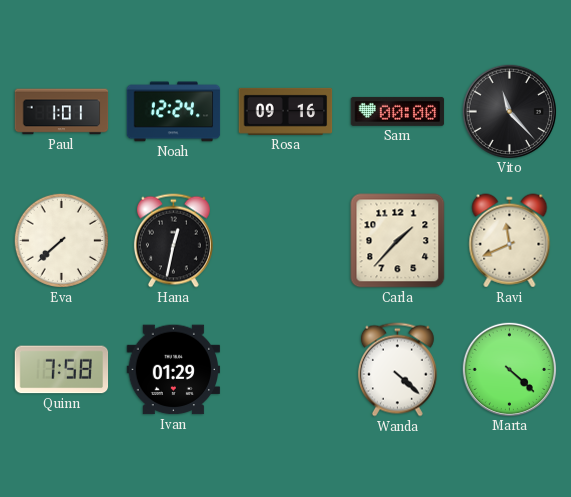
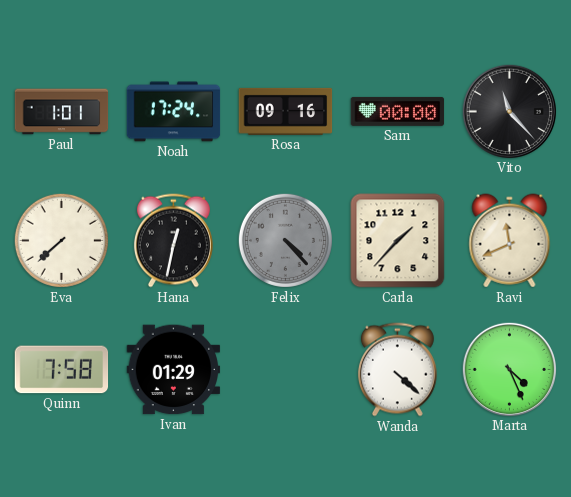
Noah: 12:24 -> 17:24 (174, 112)
Felix: none -> 4:23 (285, 240)
Marta: 4:22 -> 4:26 (509, 369)
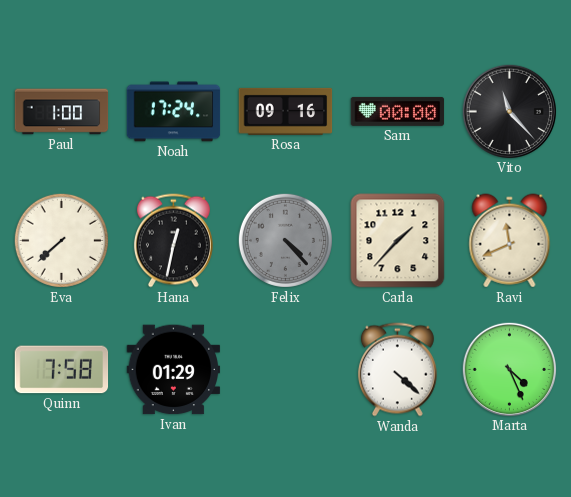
Paul: 1:01 -> 1:00 (62, 112)
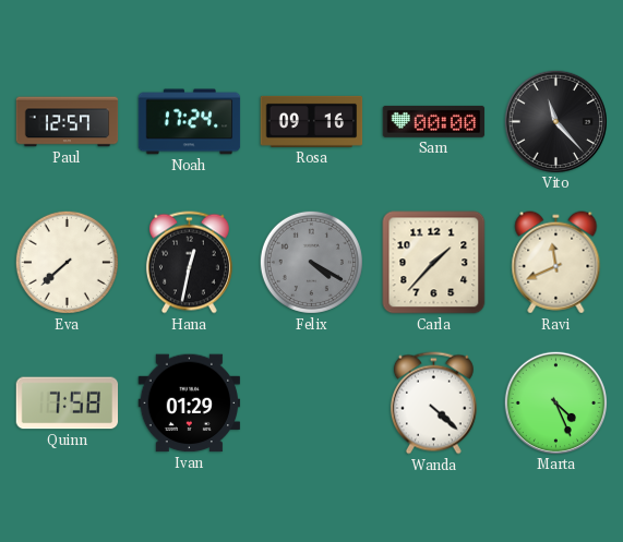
Paul: 1:00 -> 12:57 (68, 122)
Felix: 4:23 -> 4:20 (311, 262)
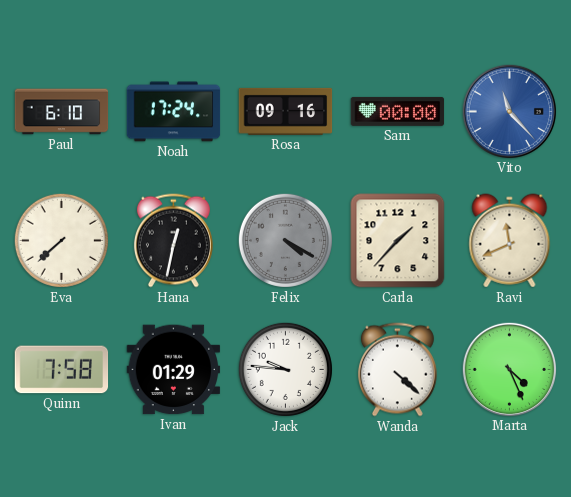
Paul: 12:57 -> 6:10 (62, 112)
Vito dial: black -> blue (509, 111)
Jack: none -> 9:46 (285, 369)
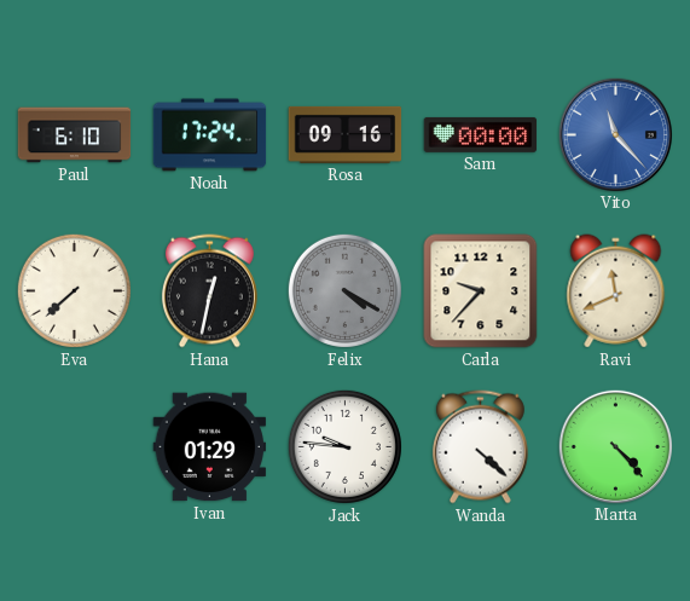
Carla: 1:37 -> 9:37 (481, 291)
Quinn: 7:58 -> none (62, 370)
Marta: 4:26 -> 4:23 (615, 446)
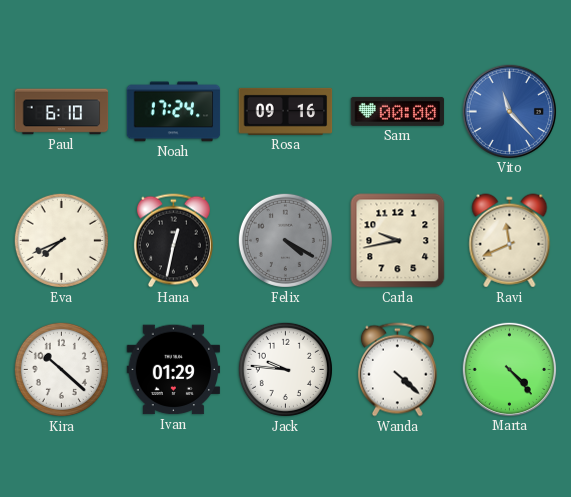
Eva: 7:38 -> 7:41 (61, 240)
Carla: 9:37 -> 9:43 (398, 241)
Kira: none -> 10:22 (61, 369)
